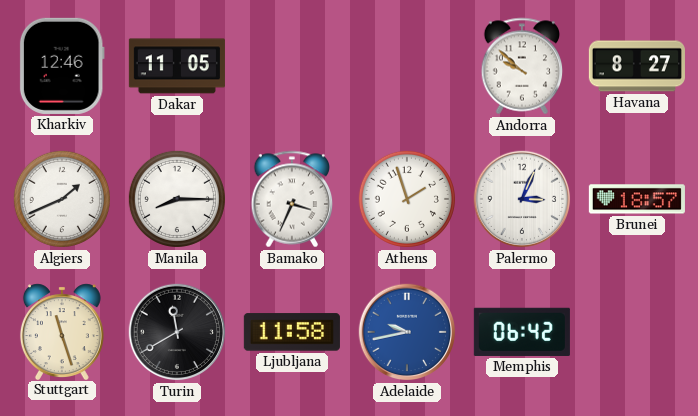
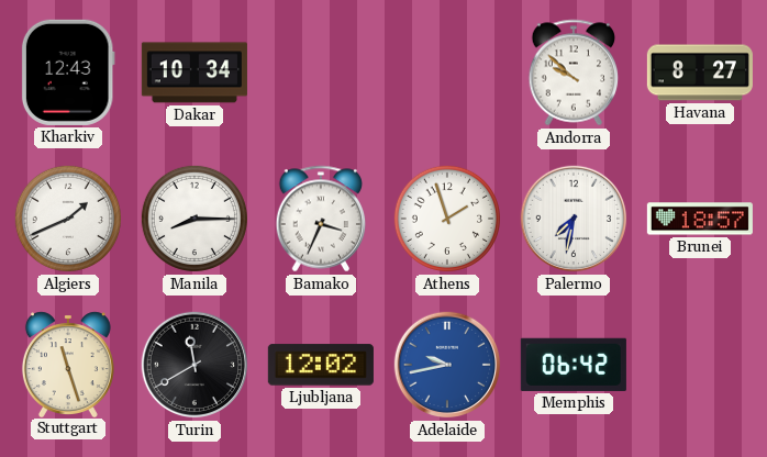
Kharkiv: 12:46 -> 12:43 (68, 73)
Dakar: 11:05 -> 10:34 (194, 73)
Palermo: 3:04 -> 7:32 (574, 219)
Ljubljana: 11:58 -> 12:02 (321, 365)
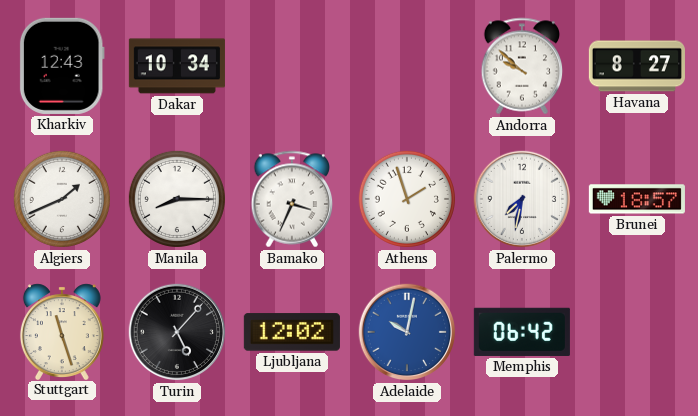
Turin: 11:40 -> 5:07 (177, 332)
Adelaide: 9:43 -> 10:02 (407, 332)
